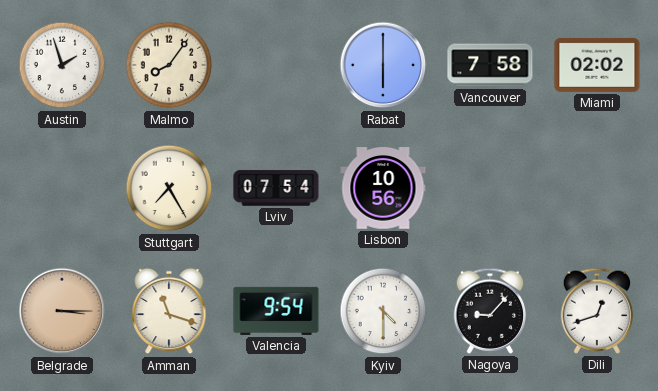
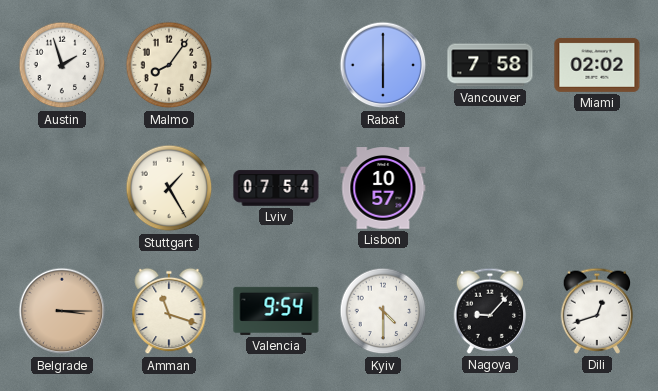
Stuttgart: 7:25 -> 1:25 (169, 188)
Lisbon: 10:56 -> 10:57 (383, 188)
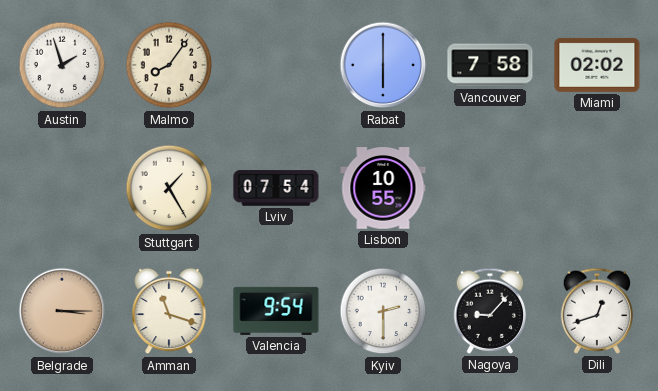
Lisbon: 10:57 -> 10:55 (383, 188)
Kyiv: 4:30 -> 2:30 (383, 311)
